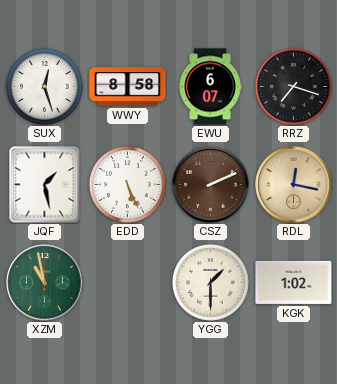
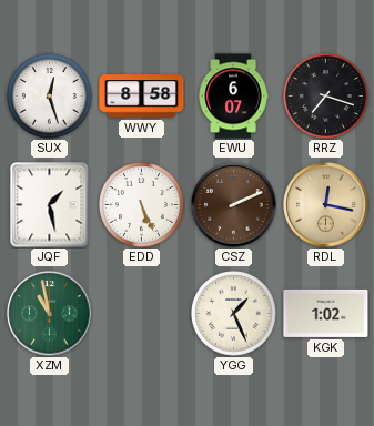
YGG: 1:30 -> 1:26 (234, 314)
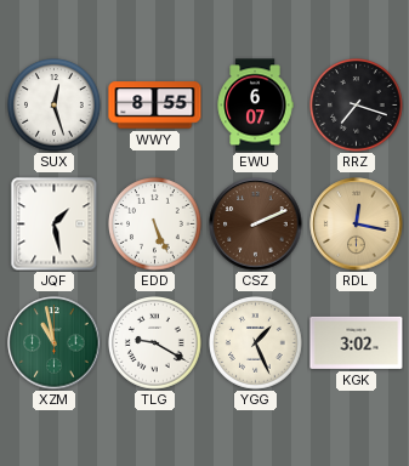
WWY: 8:58 -> 8:55 (155, 106)
TLG: none -> 9:20 (155, 343)
KGK: 1:02 -> 3:02 (357, 342)
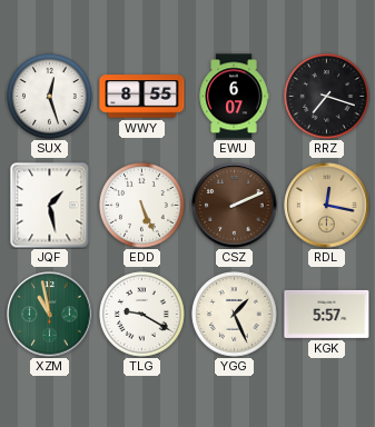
KGK: 3:02 -> 5:57 (327, 314)
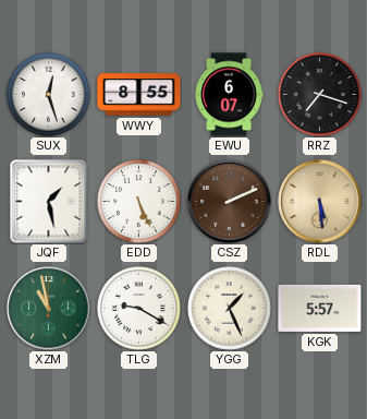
RDL: 12:17 -> 5:29 (320, 202)
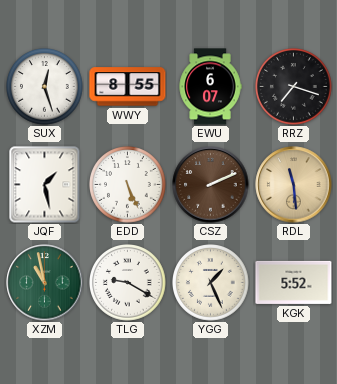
RDL: 5:29 -> 11:29 (294, 185)
KGK: 5:57 -> 5:52 (294, 282)
